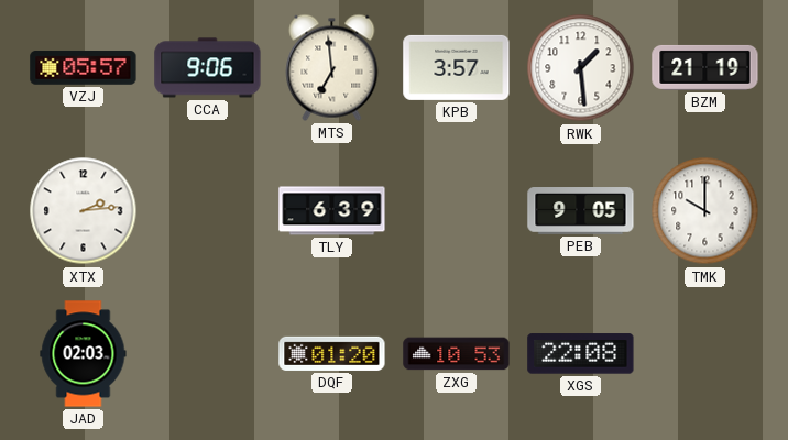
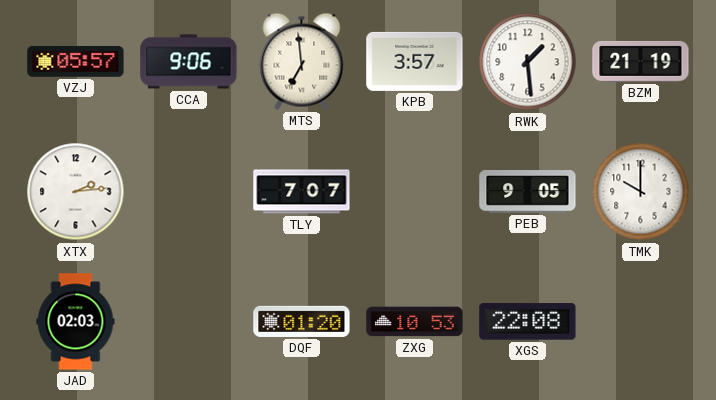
TLY: 6:39 -> 7:07 (302, 192)
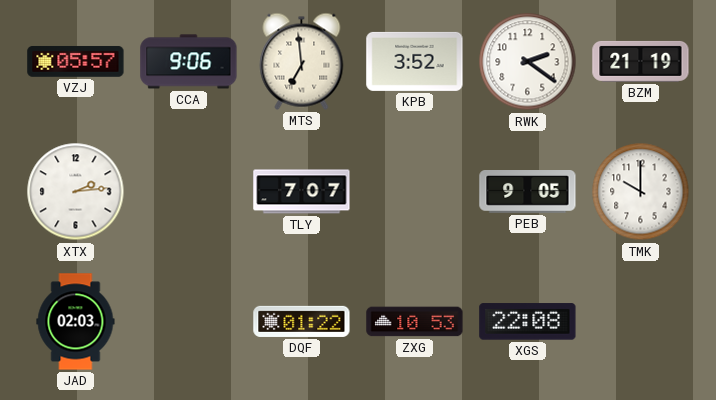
KPB: 3:57 -> 3:52 (415, 61)
RWK: 1:29 -> 2:21 (528, 62)
DQF: 01:20 -> 01:22 (302, 321)
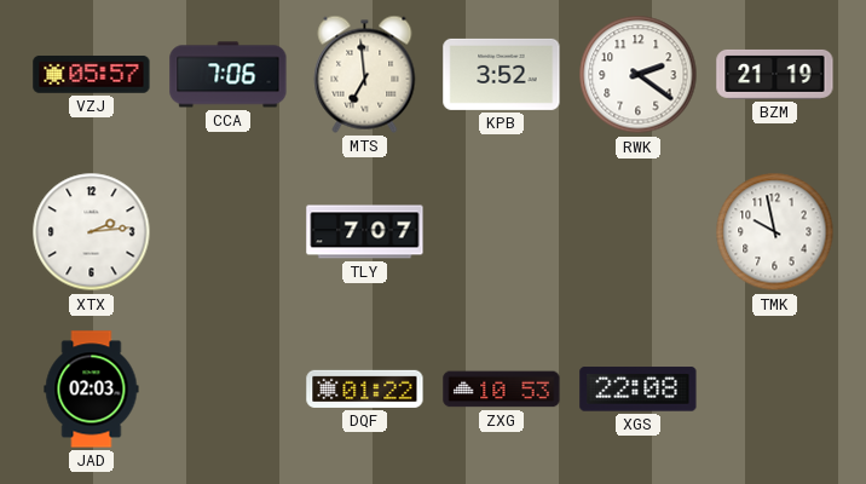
CCA: 9:06 -> 7:06 (229, 75)
PEB: 9:05 -> none (528, 192)
TMK: 10:00 -> 9:58 (775, 232)
